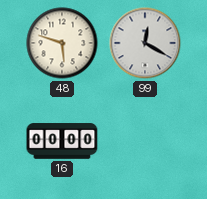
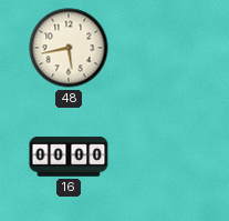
48: 5:48 -> 5:43 (69, 48)
99: 12:20 -> none (145, 43)
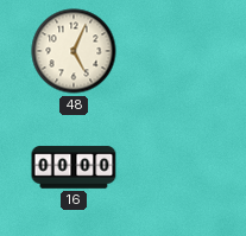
48: 5:43 -> 5:04 (74, 51)
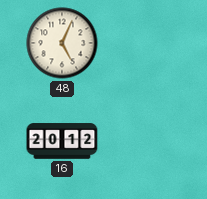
16: 00:00 -> 20:12 (62, 141)
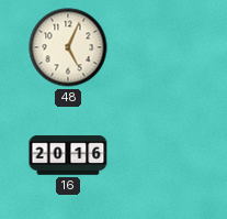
16: 20:12 -> 20:16 (68, 155)
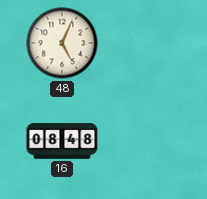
16: 20:16 -> 08:48 (62, 141)
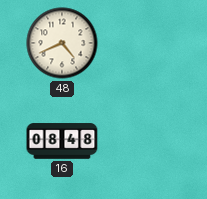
48: 5:04 -> 4:41 (62, 43)
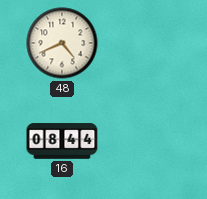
16: 08:48 -> 08:44 (62, 141)
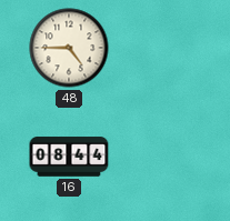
48: 4:41 -> 4:45 (69, 48)
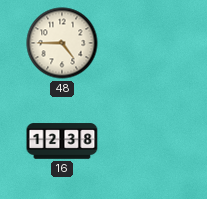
16: 08:44 -> 12:38 (62, 141)
